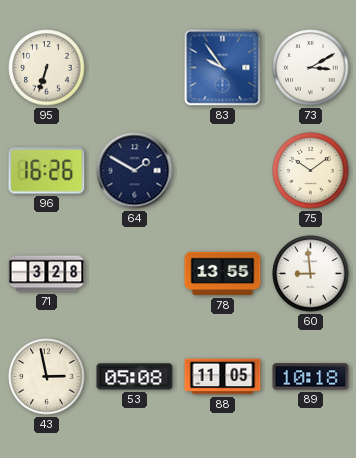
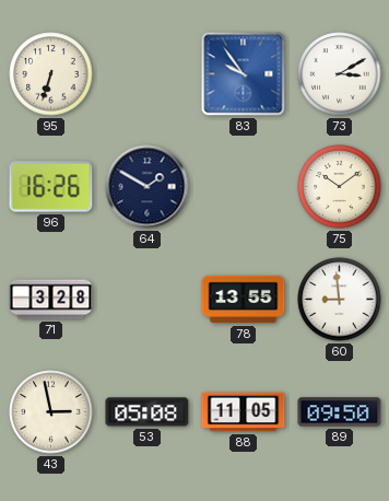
89: 10:18 -> 09:50 (340, 412)
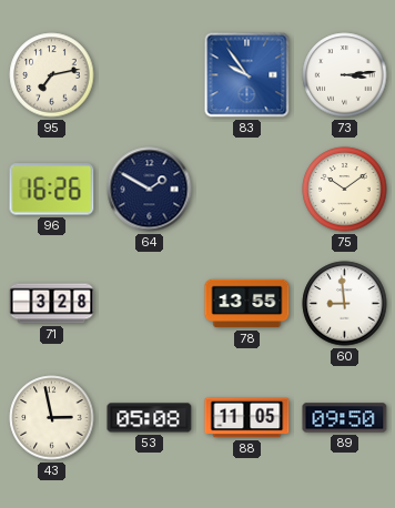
95: 6:33 -> 7:13 (52, 75)
73: 3:10 -> 3:14 (345, 75)
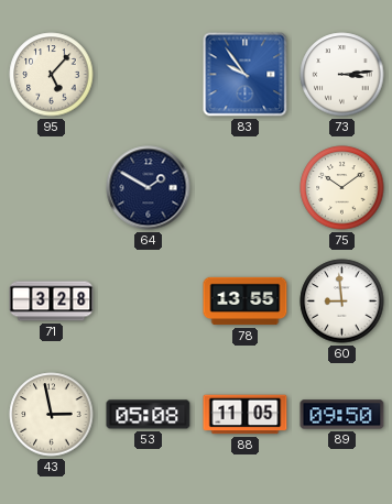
95: 7:13 -> 5:07 (52, 75)
96: 16:26 -> none (52, 190)
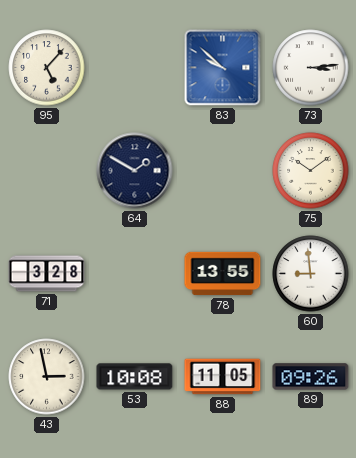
83: 9:54 -> 9:52 (223, 68)
53: 05:08 -> 10:08 (135, 377)
89: 09:50 -> 09:26 (311, 377)
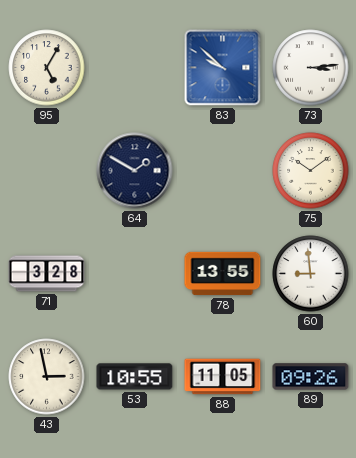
95: 5:07 -> 5:05 (47, 68)
53: 10:08 -> 10:55 (135, 377)
